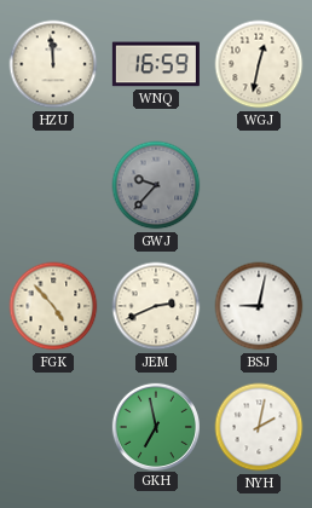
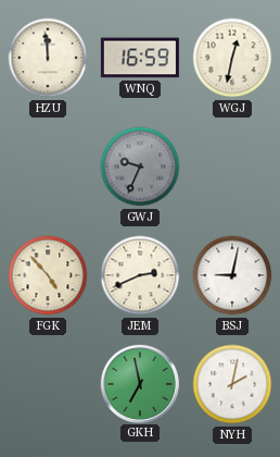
GWJ: 9:37 -> 9:34 (140, 166)
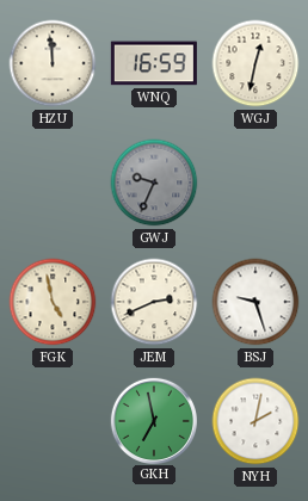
FGK: 4:53 -> 4:58 (53, 302)
BSJ: 9:02 -> 9:27 (255, 302)
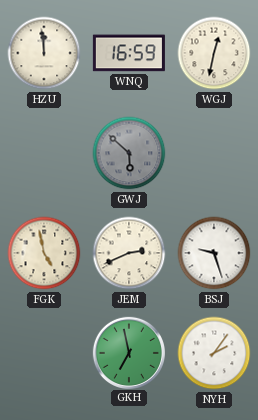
GWJ: 9:34 -> 5:52 (129, 153)
NYH: 2:02 -> 2:06 (214, 353)
